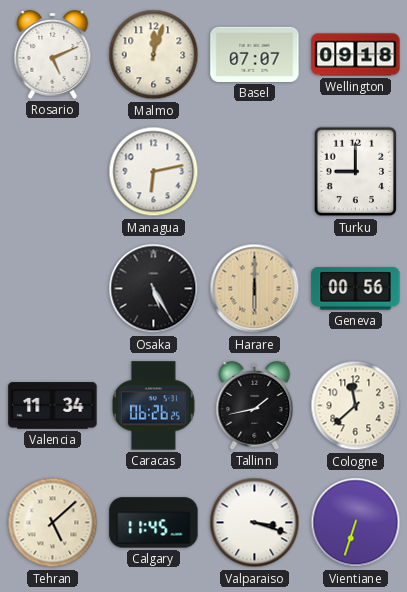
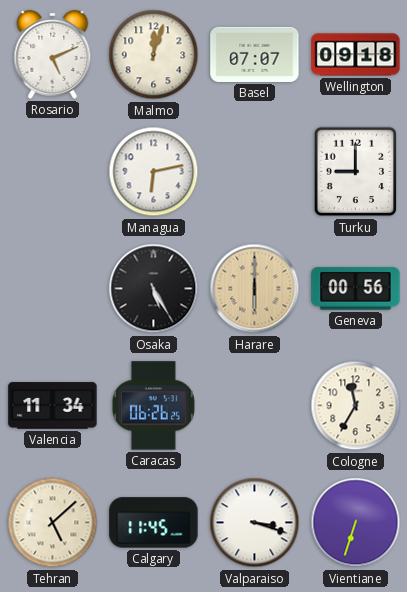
Tallinn: 1:43 -> none (255, 405)
Cologne: 11:38 -> 11:35 (356, 406)
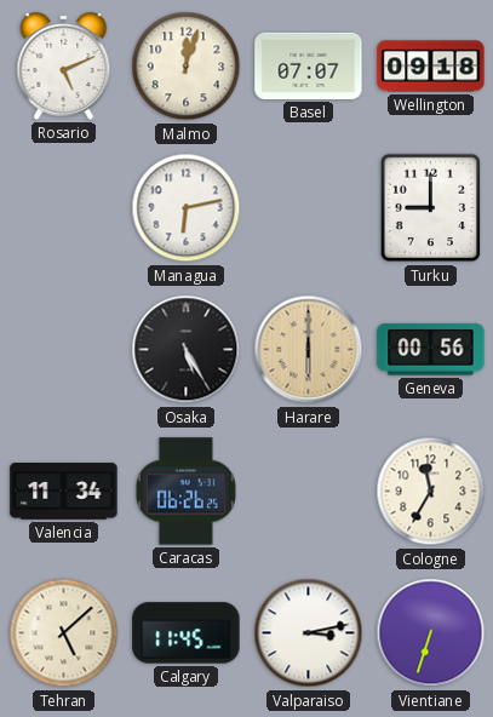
Valparaiso: 3:18 -> 3:13 (309, 633)
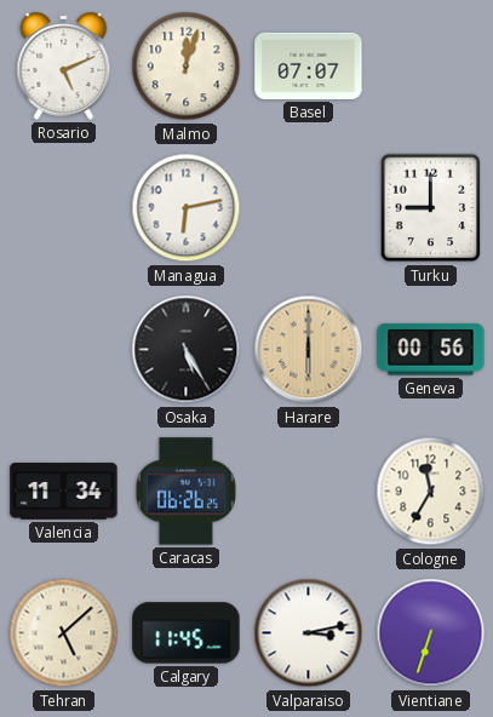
Wellington: 09:18 -> none (431, 67)
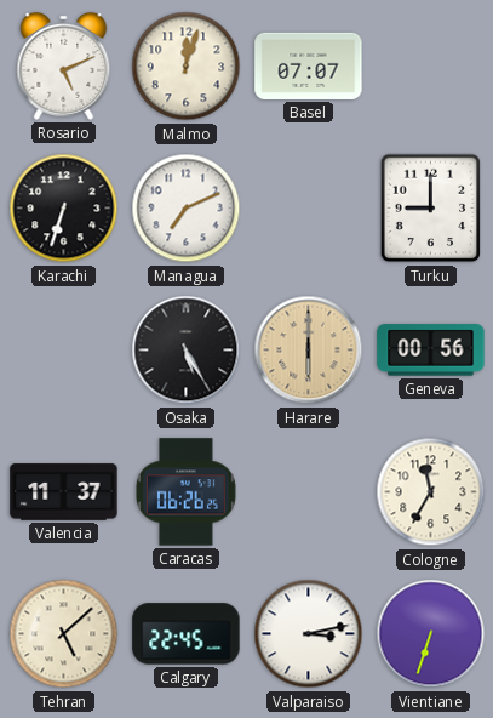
Karachi: none -> 6:33 (64, 209)
Managua: 6:13 -> 7:11 (187, 209)
Valencia: 11:34 -> 11:37 (64, 492)
Calgary: 11:45 -> 22:45 (187, 634)
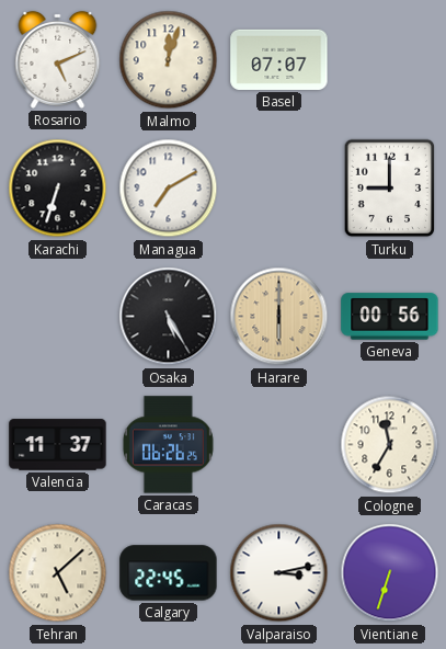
Managua: 7:11 -> 7:10 (169, 189)
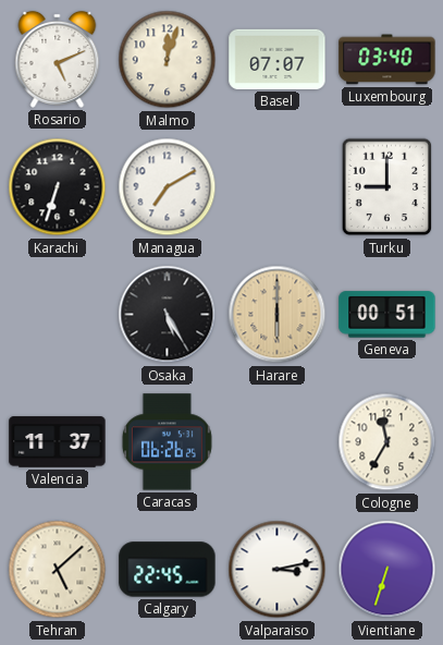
Luxembourg: none -> 03:40 (387, 60)
Geneva: 00:56 -> 00:51 (387, 315)
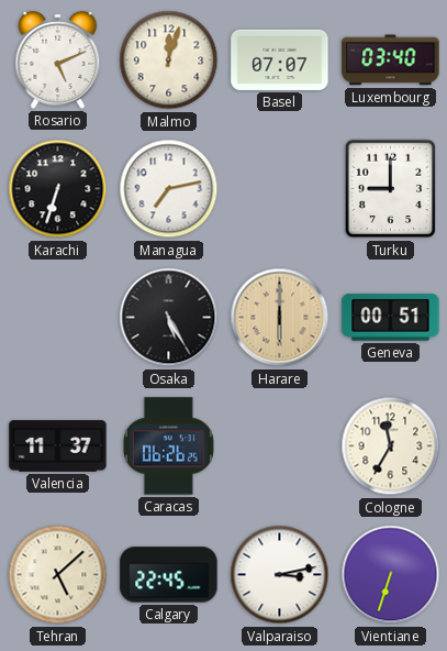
Managua: 7:10 -> 7:13 (169, 189)
